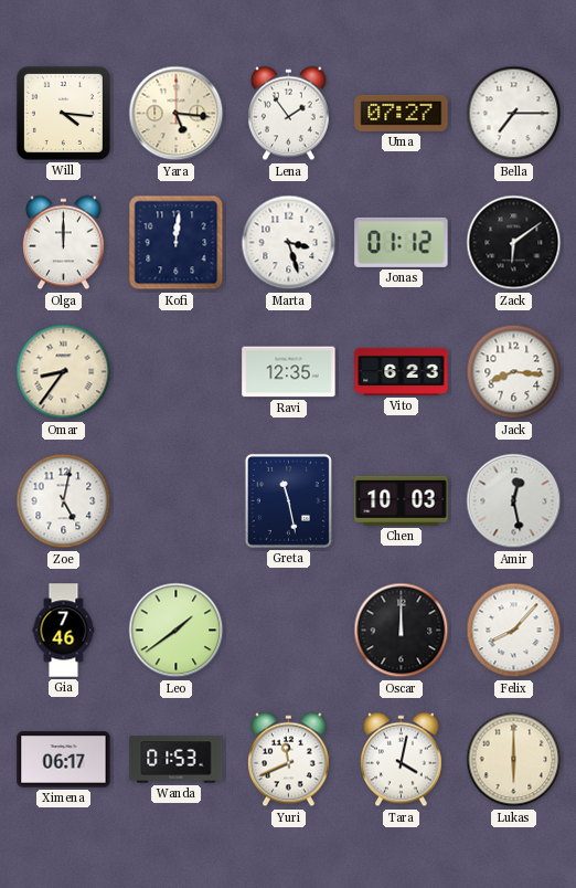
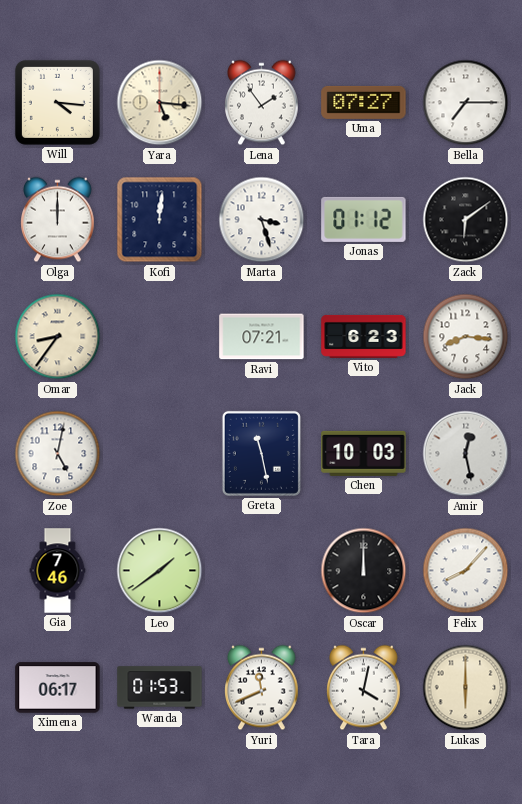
Ravi: 12:35 -> 07:21 (262, 337)
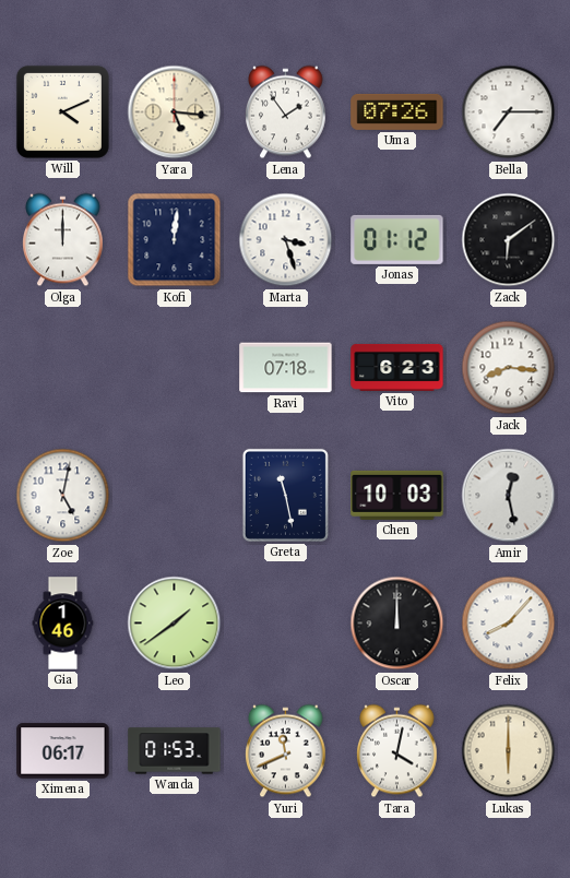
Will: 4:16 -> 4:11 (62, 111)
Uma: 07:27 -> 07:26 (397, 111)
Omar: 8:36 -> none (58, 337)
Ravi: 07:21 -> 07:18 (286, 368)
Gia: 7:46 -> 1:46 (63, 624)
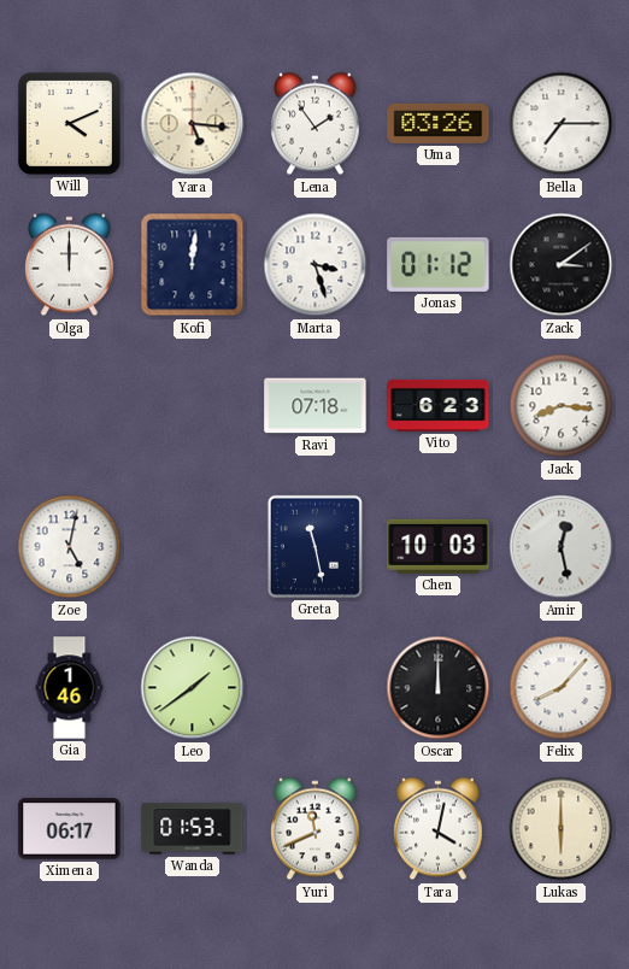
Uma: 07:26 -> 03:26 (439, 123)
Zack: 6:09 -> 3:09 (562, 265)
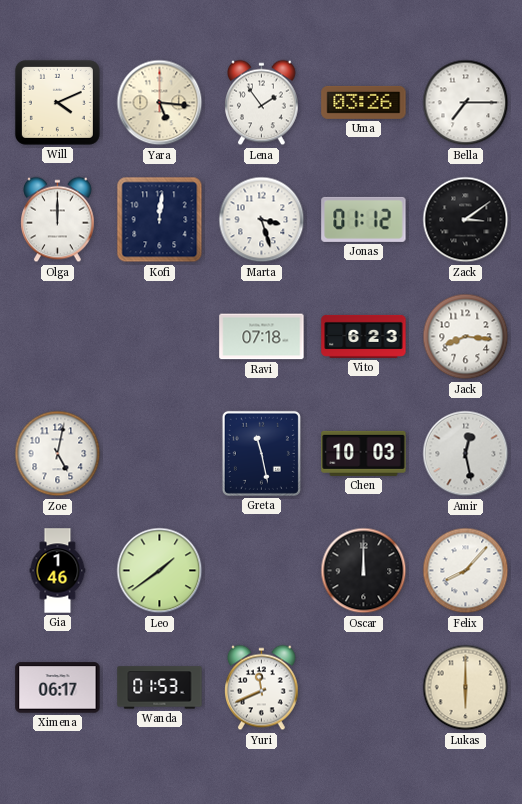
Tara: 4:02 -> none (439, 829)
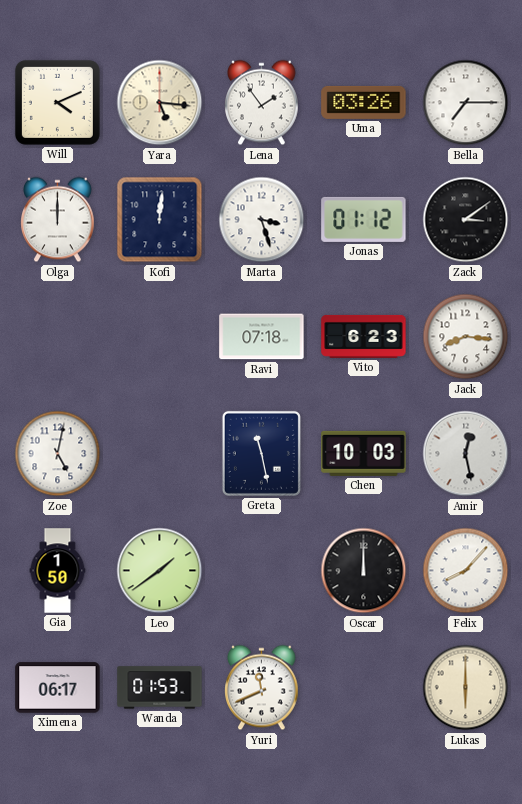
Gia: 1:46 -> 1:50 (58, 571)
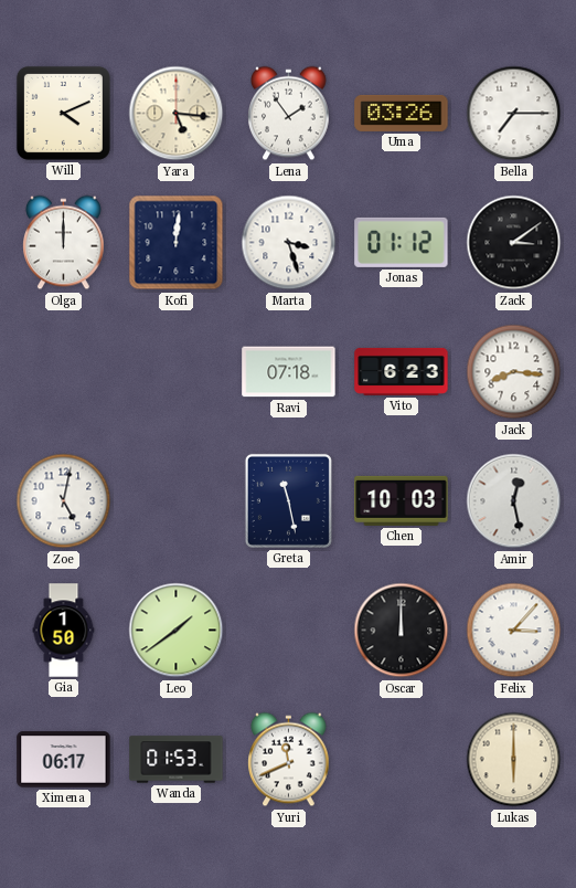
Felix: 8:07 -> 3:07 (514, 631)
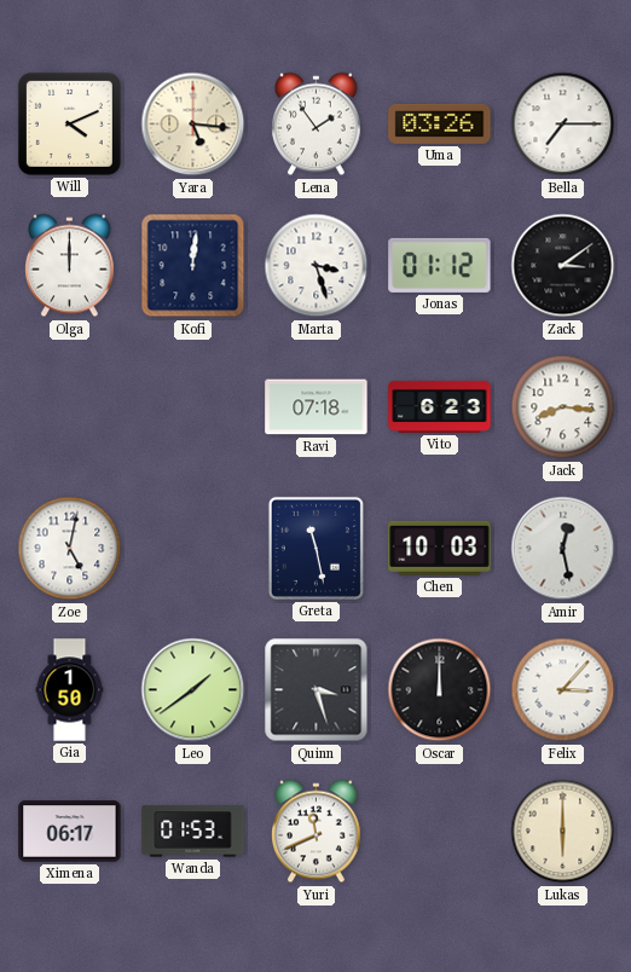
Quinn: none -> 3:27 (317, 690)
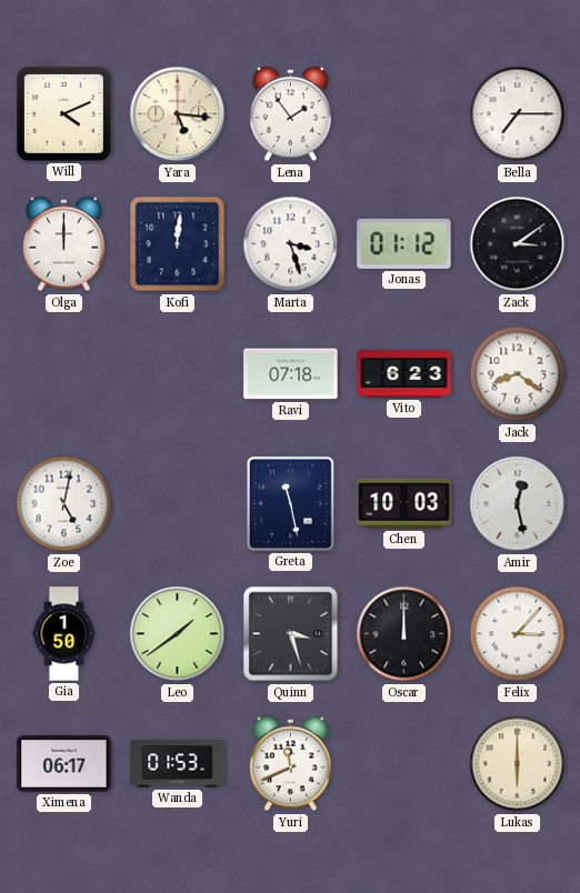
Uma: 03:26 -> none (440, 123)
Jack: 8:16 -> 8:21 (518, 374)
